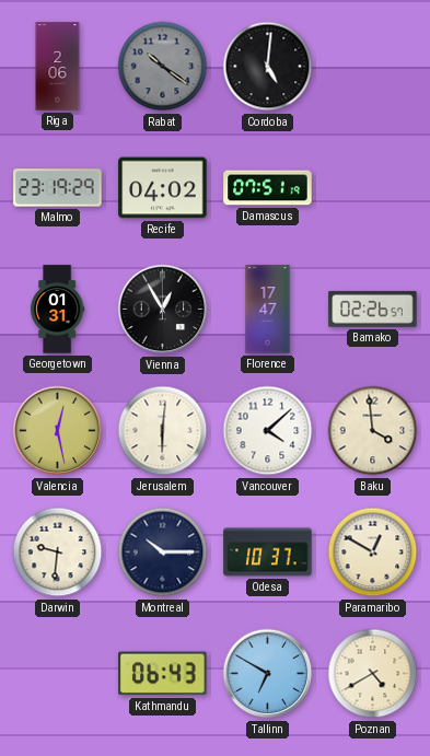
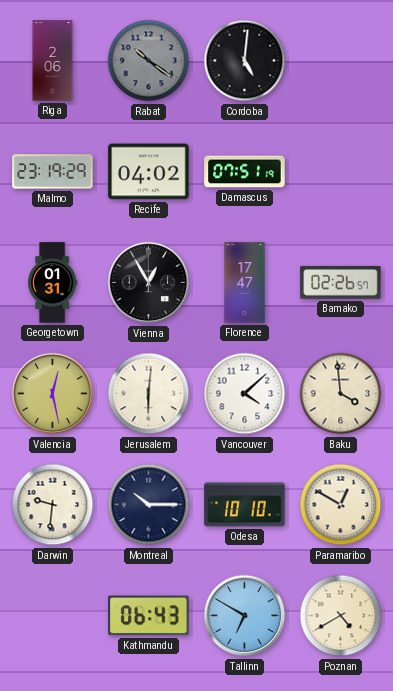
Odesa: 10:37 -> 10:10 (245, 505)
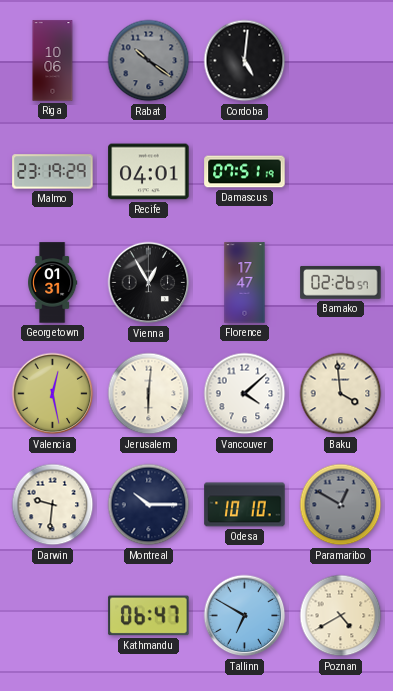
Riga: 2:06 -> 10:06 (53, 61)
Recife: 04:02 -> 04:01 (149, 172)
Paramaribo dial: cream -> grey (341, 505)
Kathmandu: 06:43 -> 06:47 (149, 616)
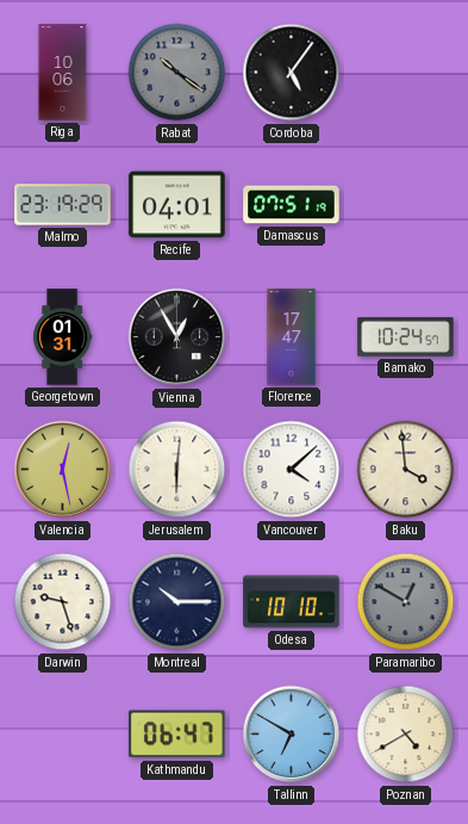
Cordoba: 5:01 -> 5:06 (292, 73)
Bamako: 02:26 -> 10:24 (406, 336)
Darwin: 9:31 -> 9:27 (63, 602)
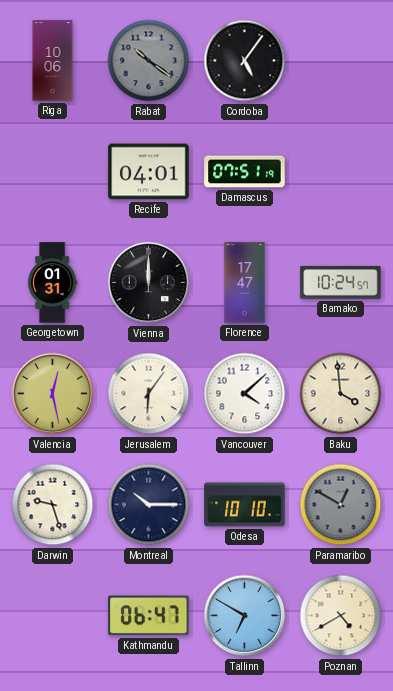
Malmo: 23:19 -> none (63, 205)
Vienna: 12:55 -> 12:00 (149, 283)
Jerusalem: 6:01 -> 6:06 (149, 394)
